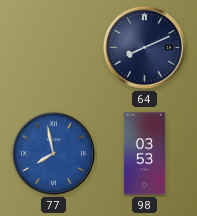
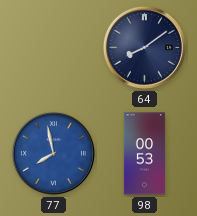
64: 8:11 -> 8:09 (144, 47)
98: 03:53 -> 00:53 (144, 154)
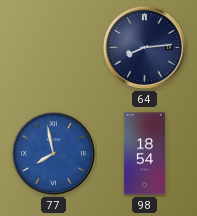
64: 8:09 -> 8:14 (144, 47)
98: 00:53 -> 18:54 (144, 154)
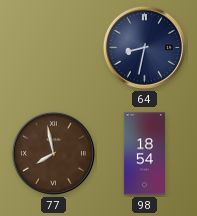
64: 8:14 -> 8:32 (144, 47)
77 dial: blue -> brown (53, 153)
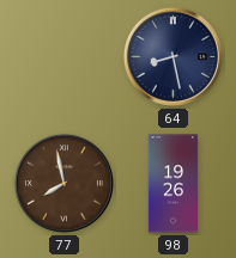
64: 8:32 -> 8:28 (173, 56)
98: 18:54 -> 19:26 (173, 184)
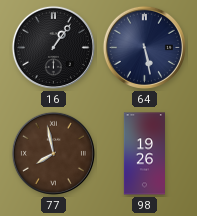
16: none -> 1:06 (53, 47)
64: 8:28 -> 5:28 (144, 47)
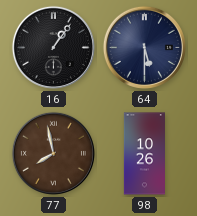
64: 5:28 -> 5:30 (144, 47)
98: 19:26 -> 10:26 (144, 154)
